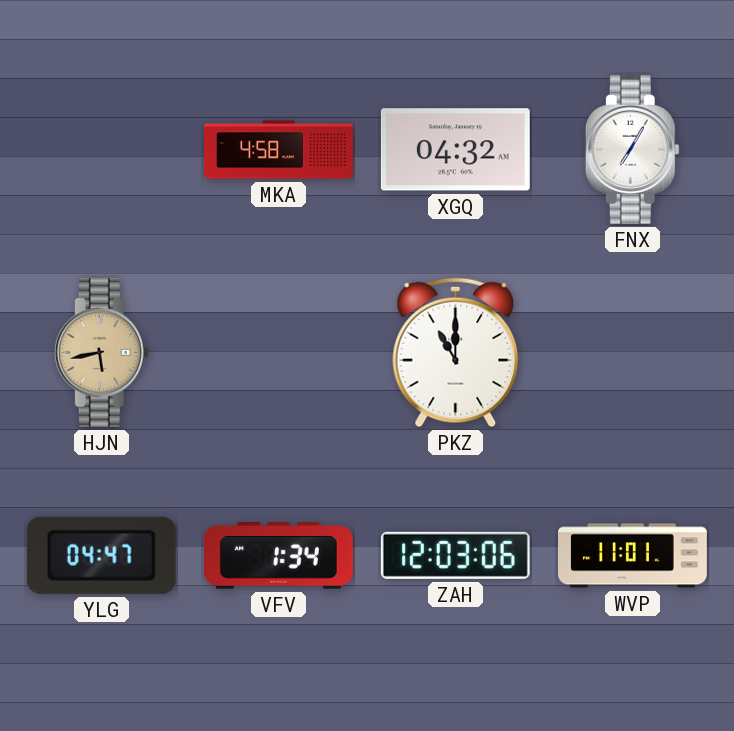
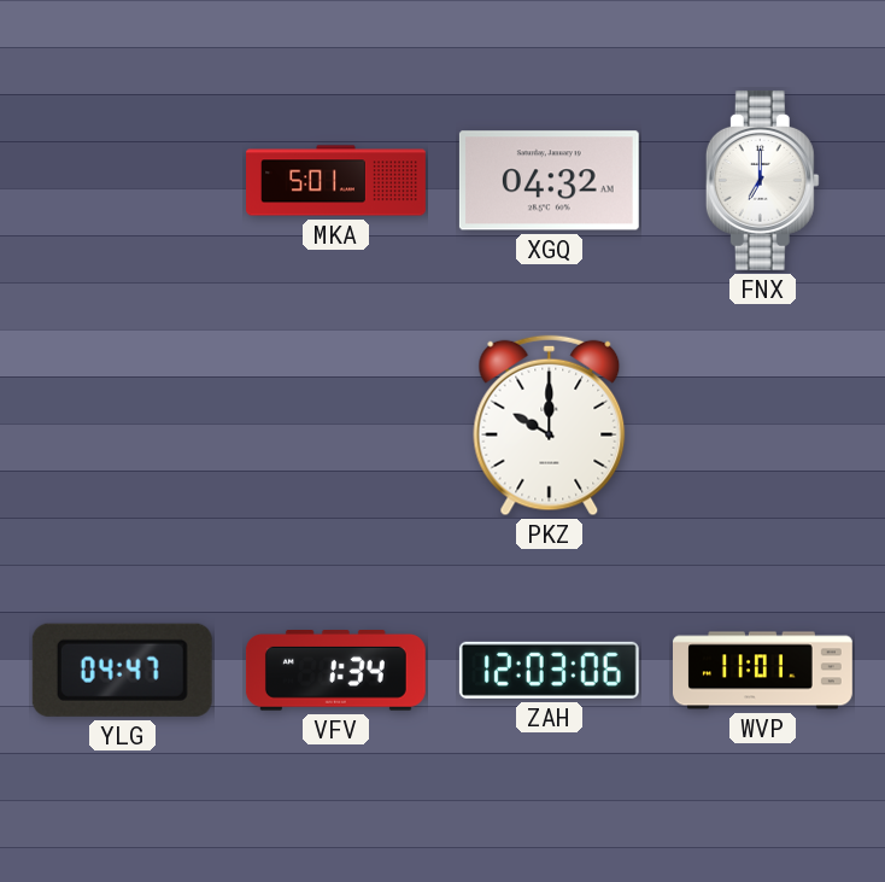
MKA: 4:58 -> 5:01 (336, 181)
FNX: 7:05 -> 7:00 (762, 180)
HJN: 5:43 -> none (101, 352)
PKZ: 11:00 -> 10:00 (550, 426)
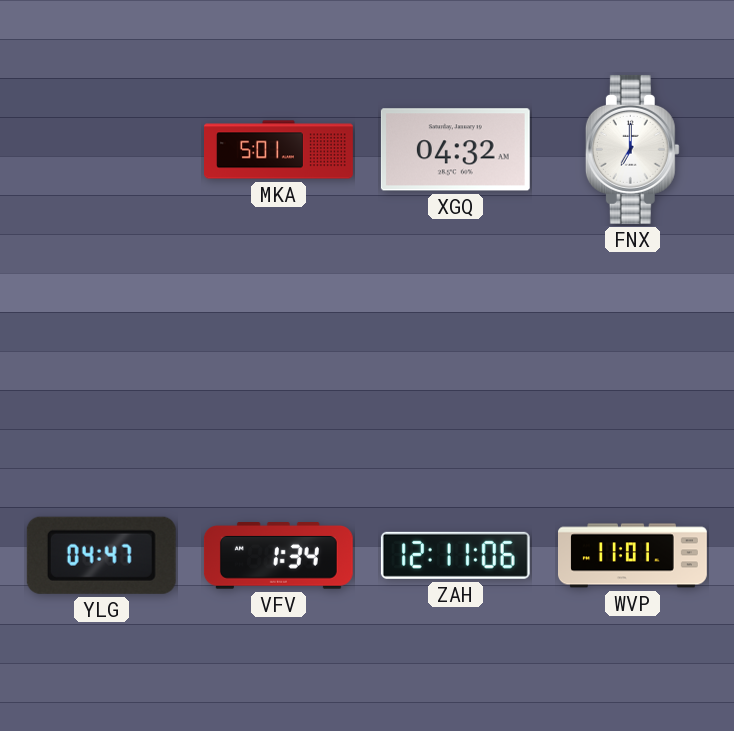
PKZ: 10:00 -> none (550, 426)
ZAH: 12:03 -> 12:11 (455, 555)
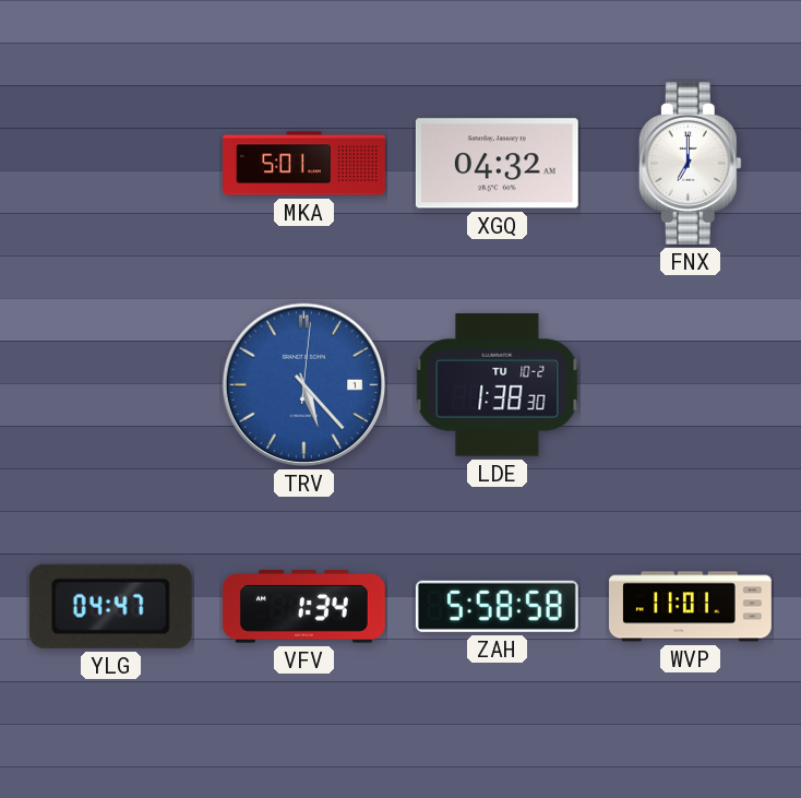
TRV: none -> 5:23 (304, 385)
LDE: none -> 1:38 (498, 385)
ZAH: 12:11 -> 5:58 (497, 606)
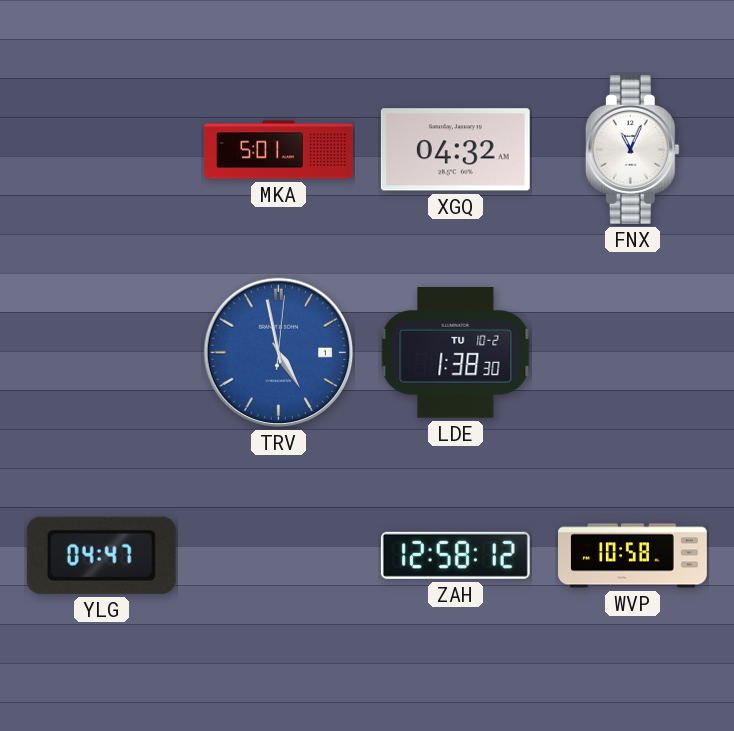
FNX: 7:00 -> 11:04 (632, 149)
TRV: 5:23 -> 4:58 (279, 353)
VFV: 1:34 -> none (303, 607)
ZAH: 5:58 -> 12:58 (455, 555)
WVP: 11:01 -> 10:58 (633, 556)
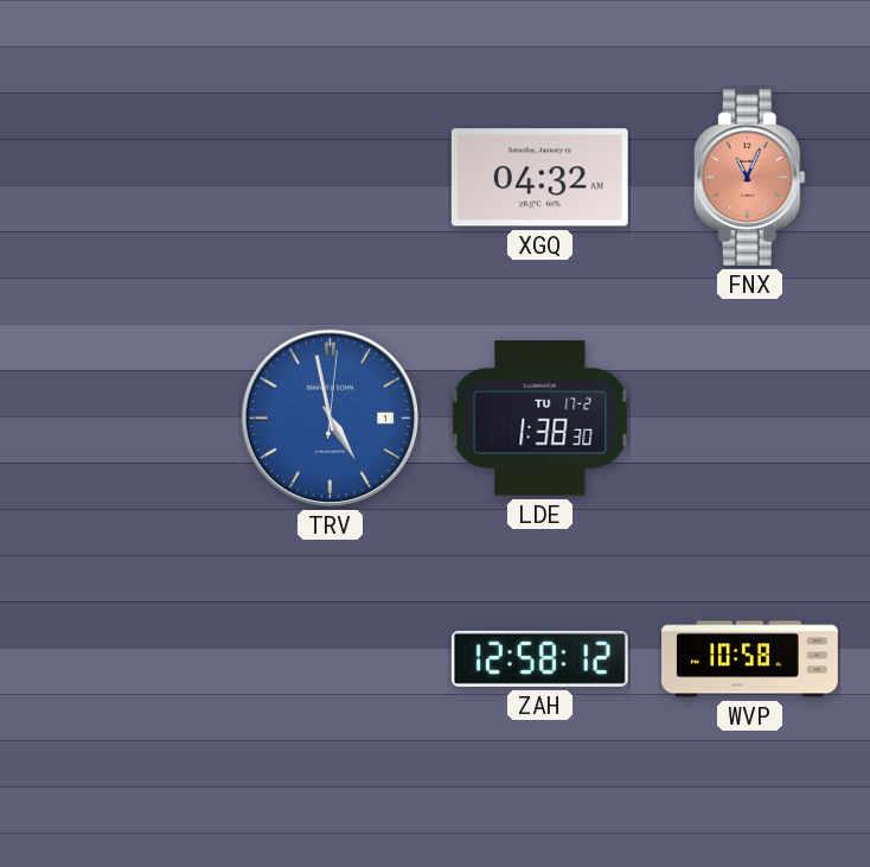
MKA: 5:01 -> none (279, 150)
FNX dial: white -> salmon (749, 177)
LDE date: TU 10-2 -> TU 17-2 (540, 419)
YLG: 04:47 -> none (101, 555)
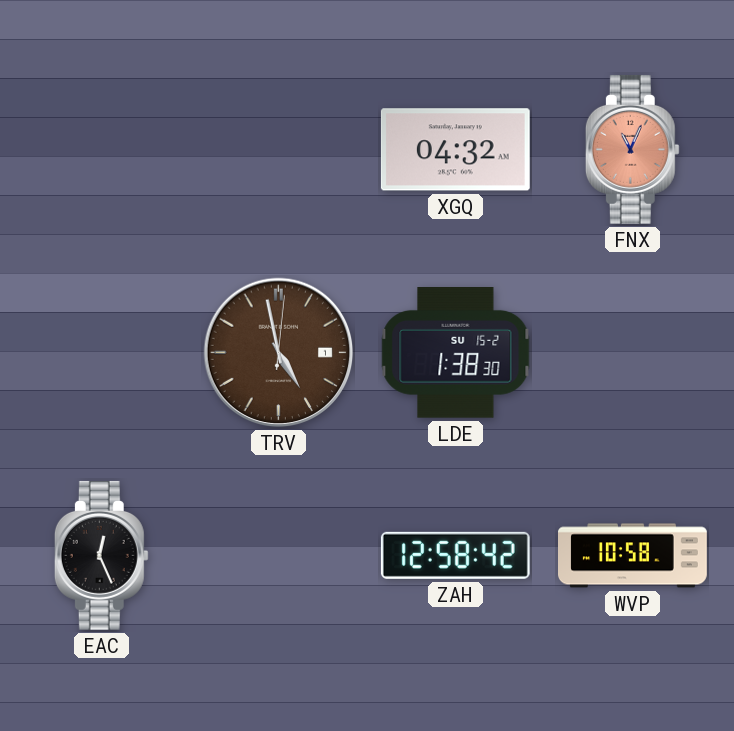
TRV dial: blue -> brown (279, 353)
LDE date: TU 17-2 -> SU 15-2 (456, 353)
EAC: none -> 12:26 (101, 555)
ZAH: 12:58:12 -> 12:58:42 (455, 555)
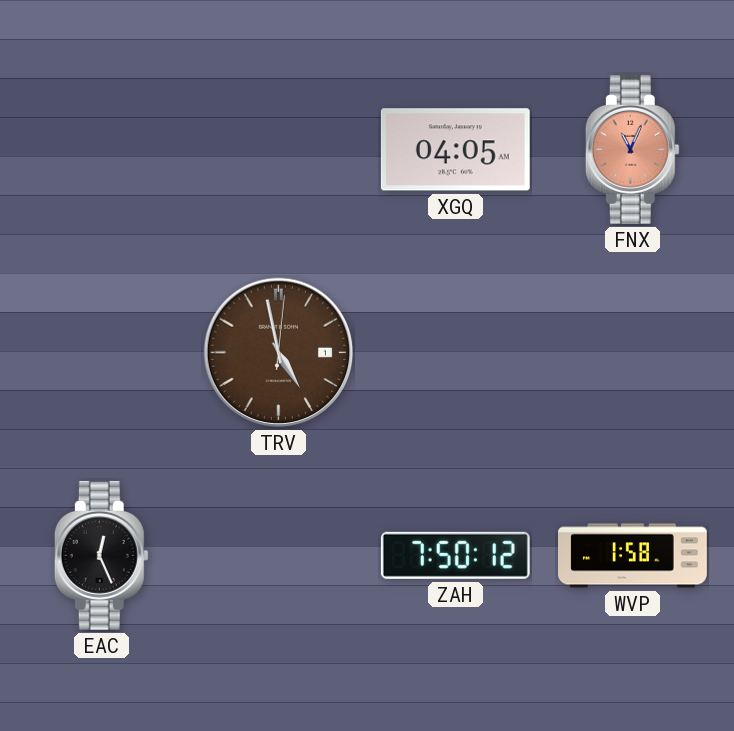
XGQ: 04:32 -> 04:05 (455, 150)
LDE: 1:38 -> none (456, 353)
ZAH: 12:58 -> 7:50 (455, 555)
WVP: 10:58 -> 1:58 (633, 556)
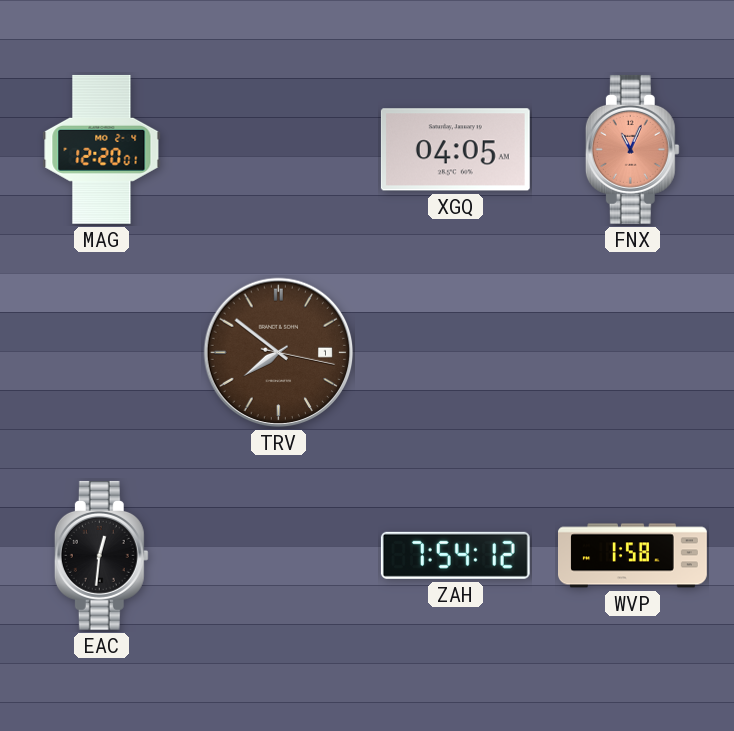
MAG: none -> 12:20 (102, 149)
TRV: 4:58 -> 7:51 (279, 353)
EAC: 12:26 -> 12:31 (101, 555)
ZAH: 7:50 -> 7:54 (455, 555)
